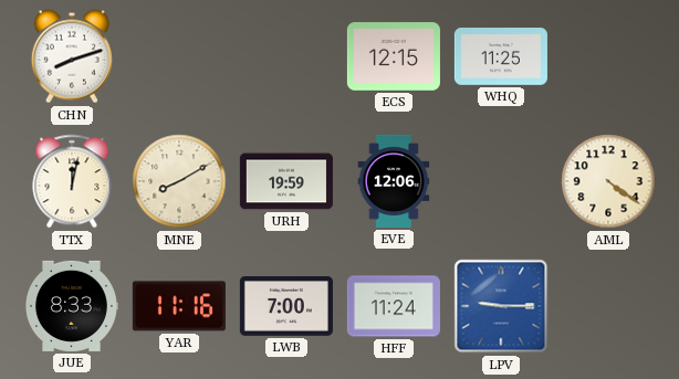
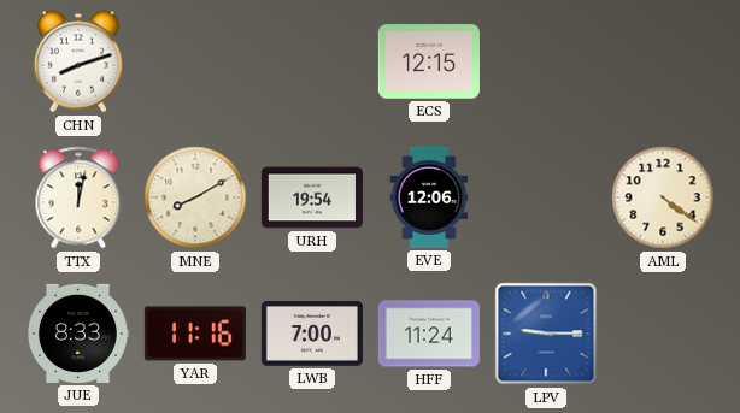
WHQ: 11:25 -> none (501, 57)
URH: 19:59 -> 19:54 (312, 197)
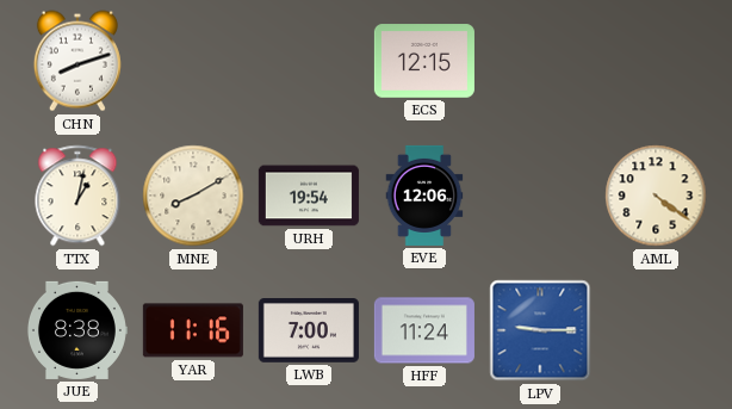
TTX: 12:02 -> 1:02 (77, 196)
JUE: 8:33 -> 8:38 (76, 330)
